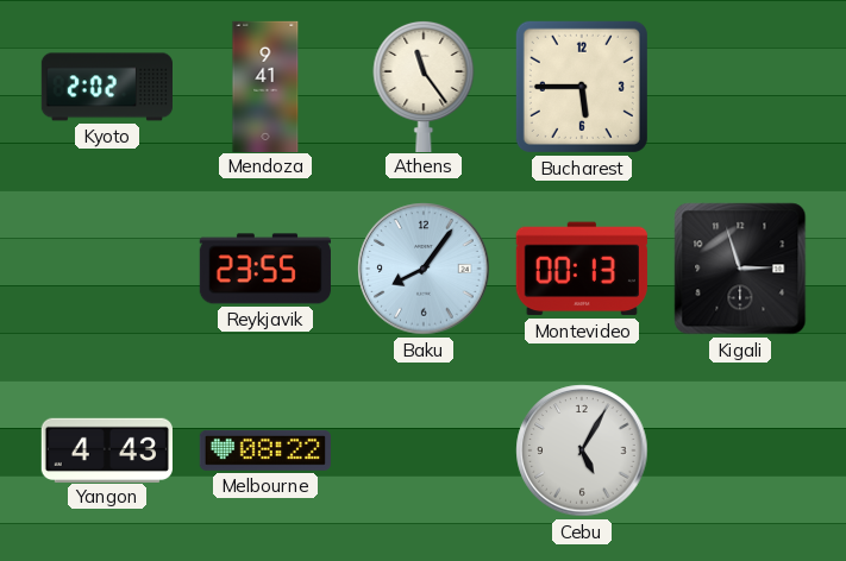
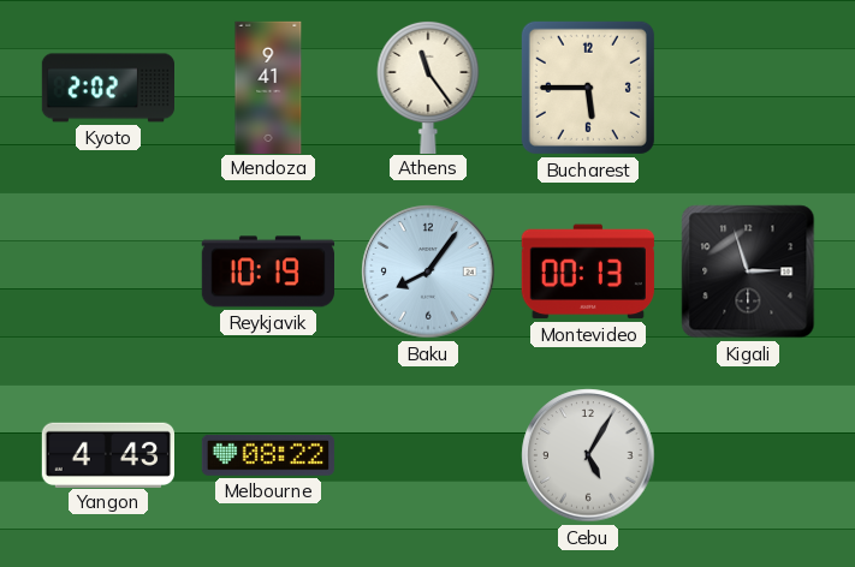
Reykjavik: 23:55 -> 10:19 (268, 271)
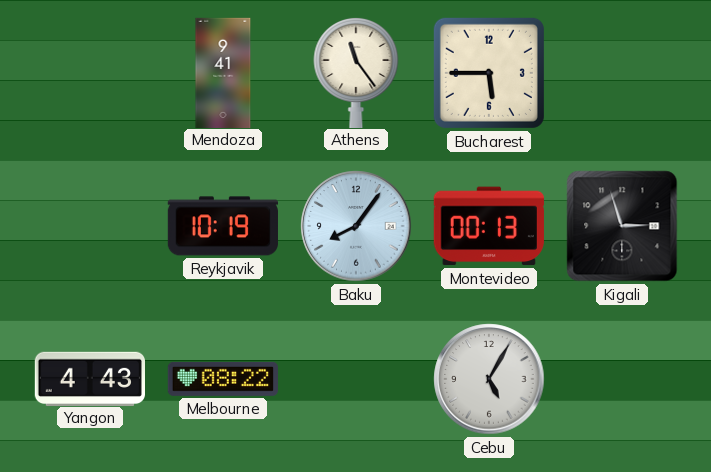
Kyoto: 2:02 -> none (107, 88)
